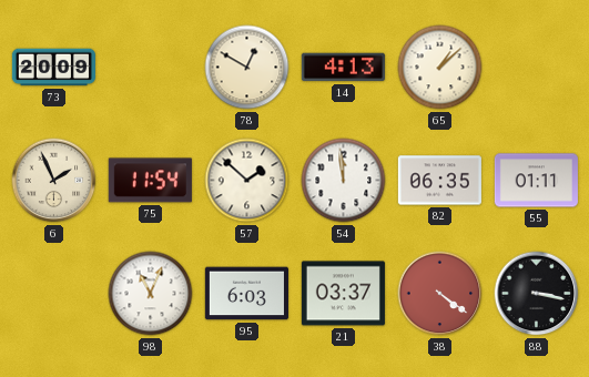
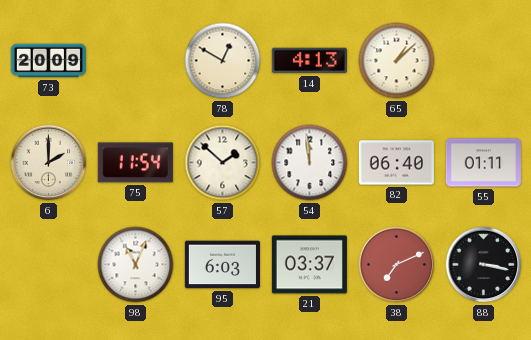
6: 1:56 -> 2:00 (49, 163)
82: 06:35 -> 06:40 (396, 163)
38: 4:21 -> 7:11 (397, 265)
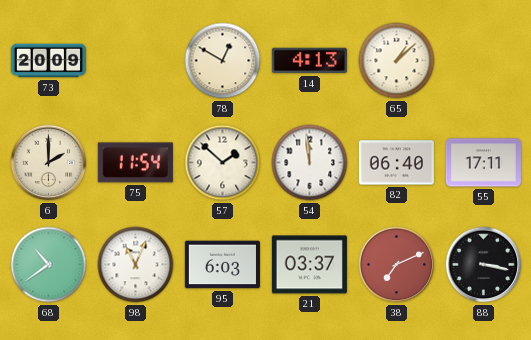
55: 01:11 -> 17:11 (483, 163)
68: none -> 10:39 (49, 265)
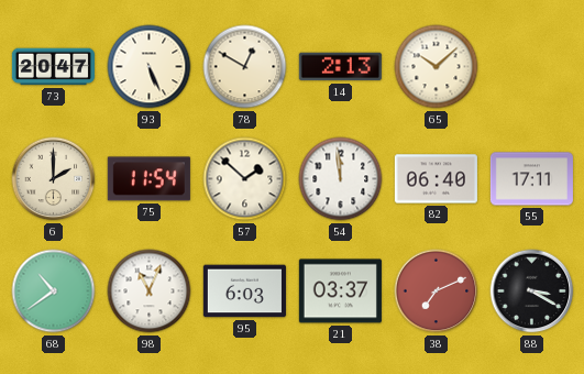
73: 20:09 -> 20:47 (53, 67)
93: none -> 5:26 (150, 67)
14: 4:13 -> 2:13 (340, 67)
65: 1:08 -> 10:08 (437, 67)
88: 3:17 -> 3:20 (532, 291)
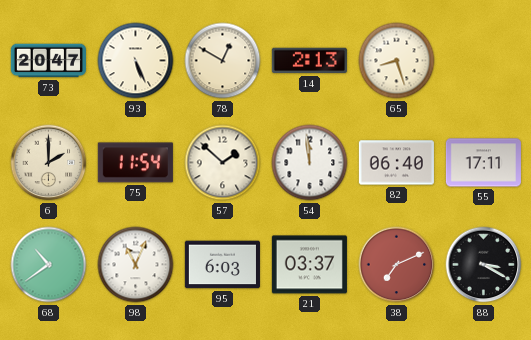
65: 10:08 -> 8:27 (397, 61)
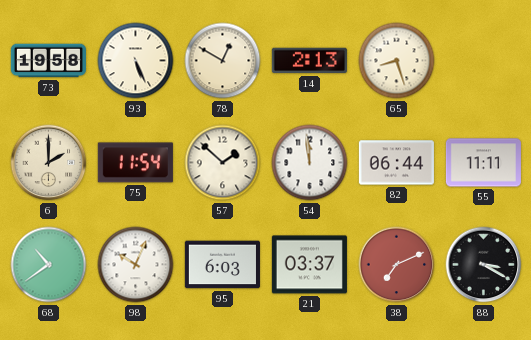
73: 20:47 -> 19:58 (48, 61)
82: 06:40 -> 06:44 (396, 163)
55: 17:11 -> 11:11 (483, 163)
98: 11:04 -> 10:04 (136, 265)
